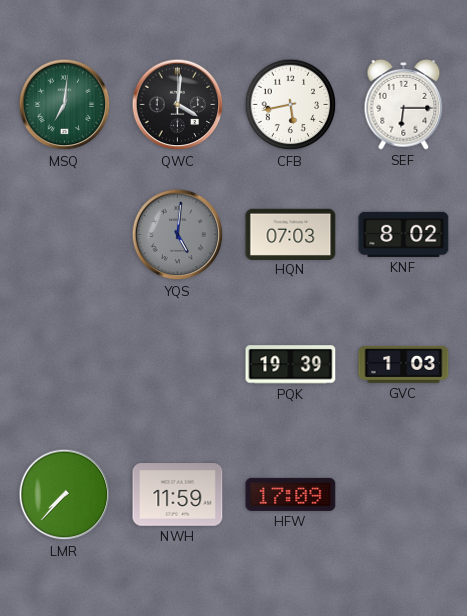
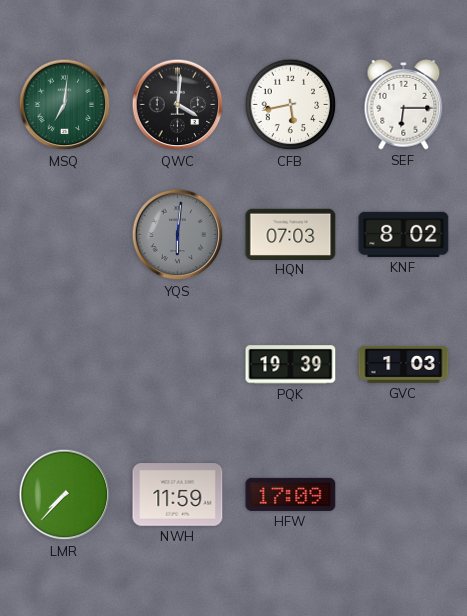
YQS: 5:01 -> 6:01 (178, 235)
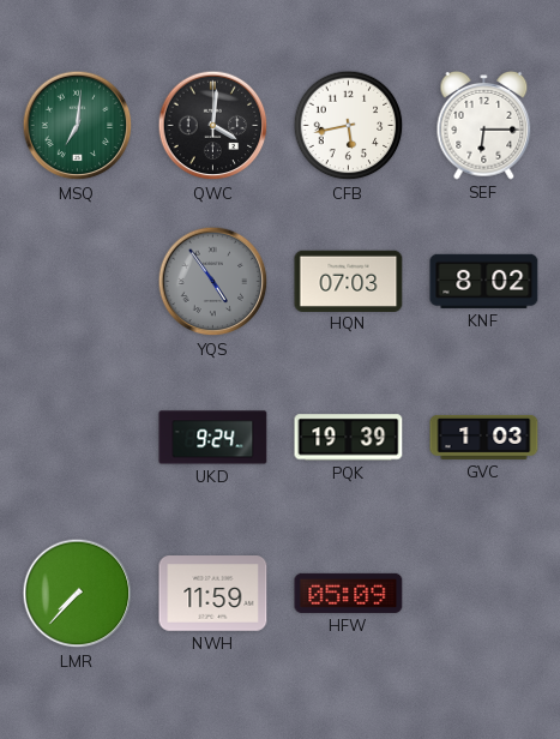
YQS: 6:01 -> 4:54 (213, 282)
UKD: none -> 9:24 (213, 438)
HFW: 17:09 -> 05:09 (349, 593)
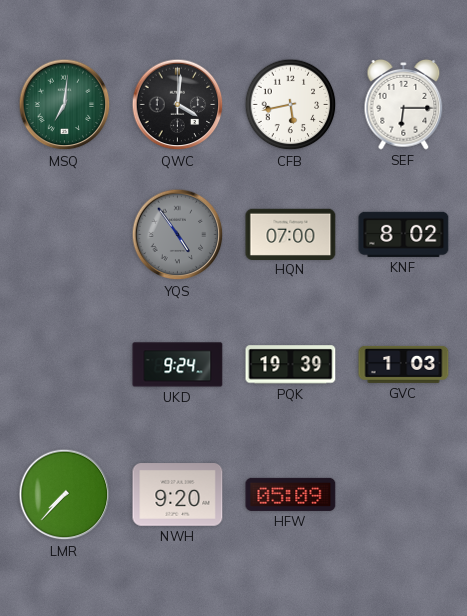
HQN: 07:03 -> 07:00 (291, 234)
NWH: 11:59 -> 9:20 (178, 495)
